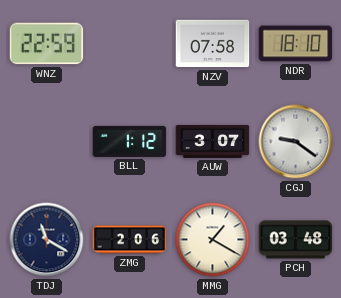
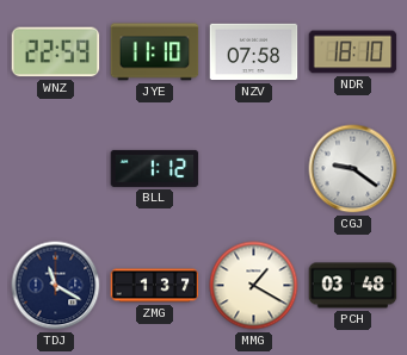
JYE: none -> 11:10 (155, 52)
AUW: 3:07 -> none (213, 141)
ZMG: 2:06 -> 1:37 (155, 286)
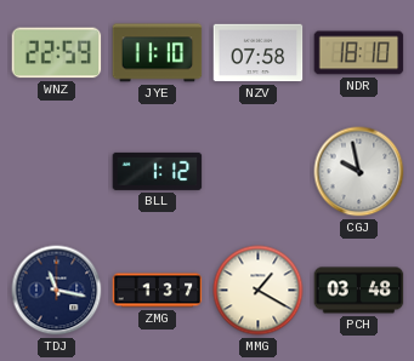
CGJ: 9:21 -> 9:58 (359, 172)
TDJ: 11:20 -> 11:17 (57, 291)
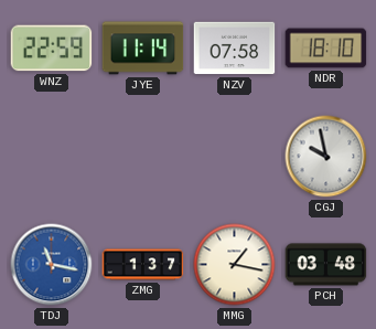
JYE: 11:10 -> 11:14 (143, 49)
BLL: 1:12 -> none (158, 171)
TDJ dial: navy -> blue (52, 265)
MMG: 1:20 -> 1:17 (235, 265)
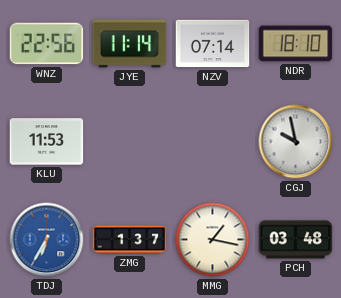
WNZ: 22:59 -> 22:56 (47, 44)
NZV: 07:58 -> 07:14 (213, 44)
KLU: none -> 11:53 (47, 142)
TDJ: 11:17 -> 6:35 (47, 240)
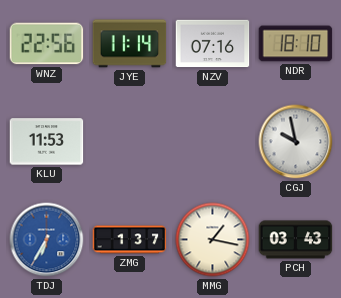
NZV: 07:14 -> 07:16 (213, 44)
PCH: 03:48 -> 03:43 (296, 240)
